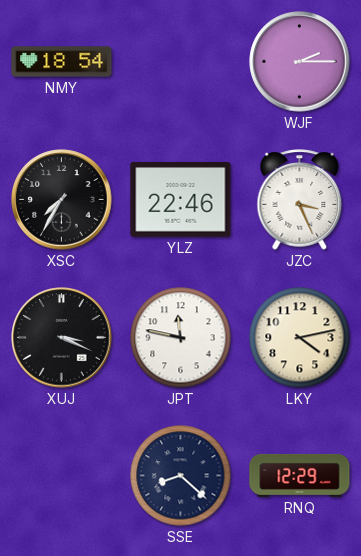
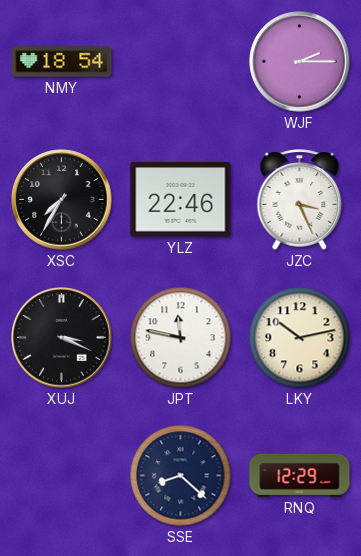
LKY: 4:13 -> 10:13 (300, 338)
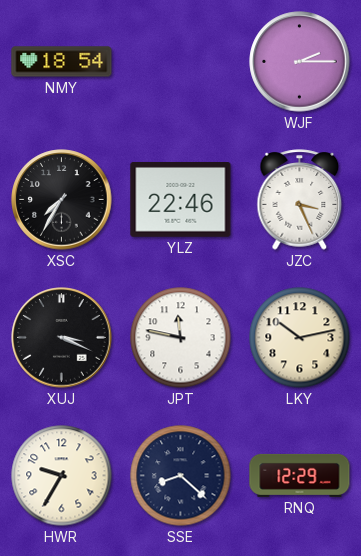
HWR: none -> 9:35 (62, 476)
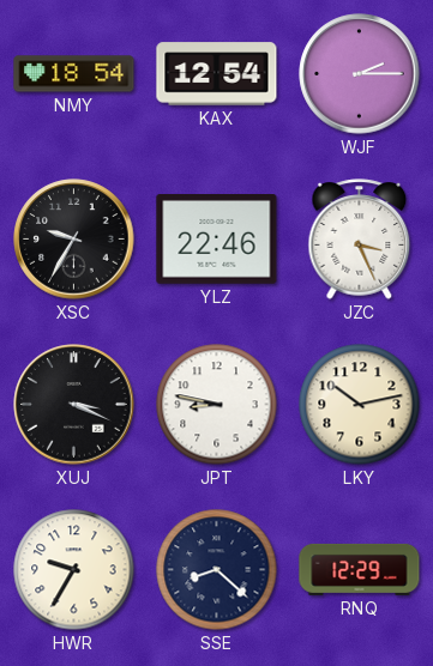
KAX: none -> 12:54 (217, 74)
XSC: 7:35 -> 9:35 (74, 240)
JPT: 11:47 -> 8:47 (217, 405)
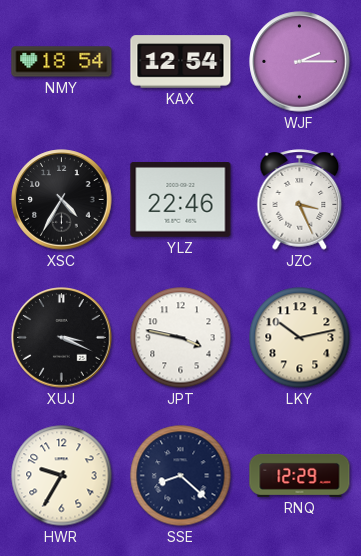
XSC: 9:35 -> 4:35 (62, 200)
JPT: 8:47 -> 3:47 (181, 338)
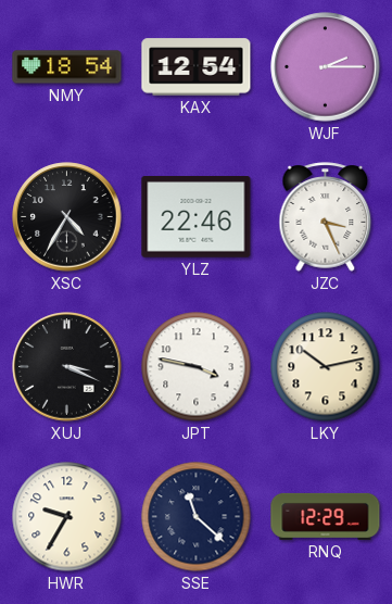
SSE: 8:22 -> 11:22 (197, 517)
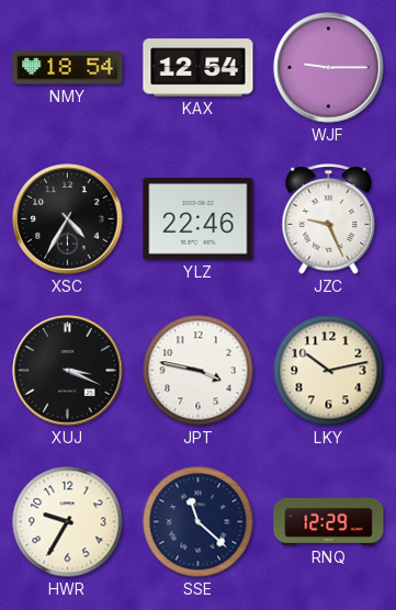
WJF: 2:15 -> 9:15 (329, 68)
JZC: 3:26 -> 9:26 (329, 219)
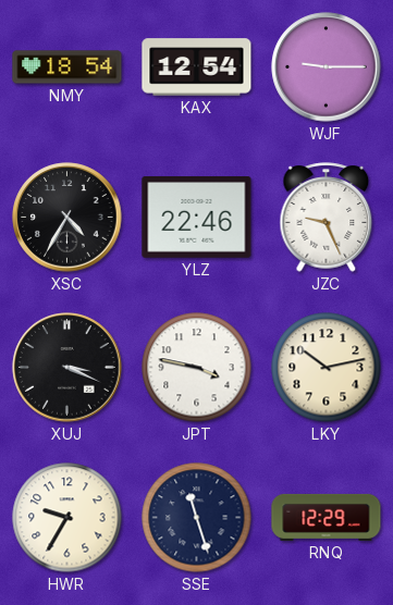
SSE: 11:22 -> 11:27 (197, 518)
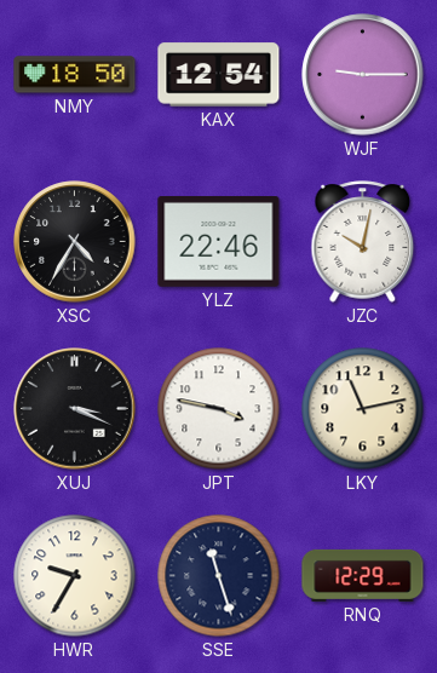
NMY: 18:54 -> 18:50 (75, 75)
JZC: 9:26 -> 10:02 (363, 242)
LKY: 10:13 -> 11:13 (363, 409)
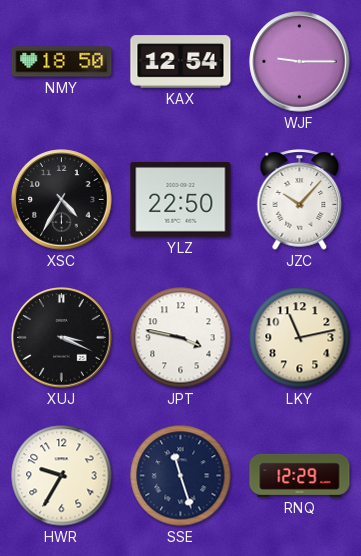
YLZ: 22:46 -> 22:50 (181, 200)
JZC: 10:02 -> 10:07 (300, 200)
